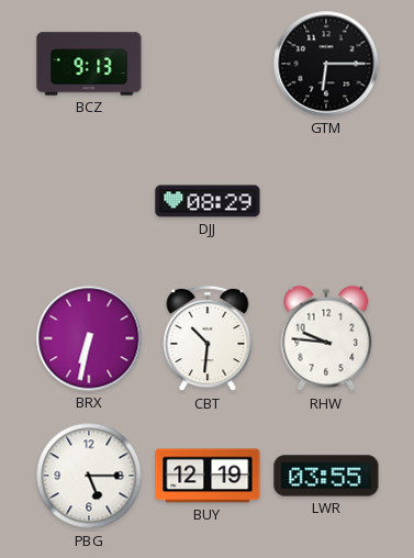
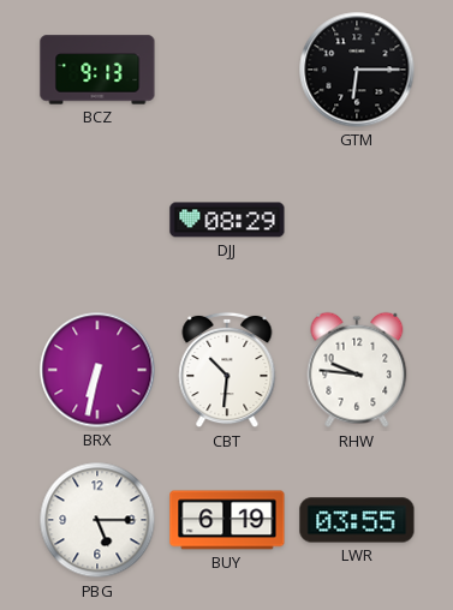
BUY: 12:19 -> 6:19 (227, 520)
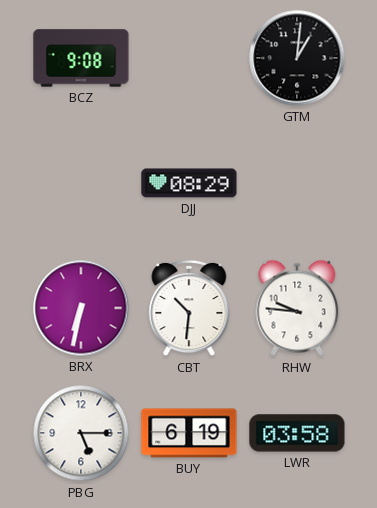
BCZ: 9:13 -> 9:08 (81, 58)
GTM: 6:15 -> 1:01 (297, 58)
LWR: 03:55 -> 03:58 (297, 433)
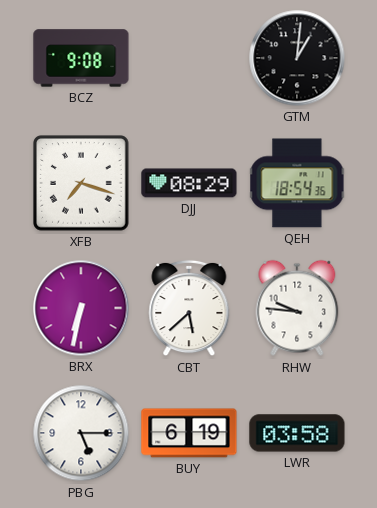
XFB: none -> 7:18 (81, 183)
QEH: none -> 18:54 (297, 183)
CBT: 10:31 -> 5:38 (189, 308)
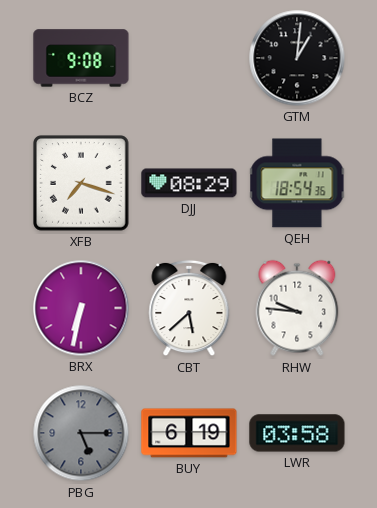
PBG dial: white -> grey (81, 433)
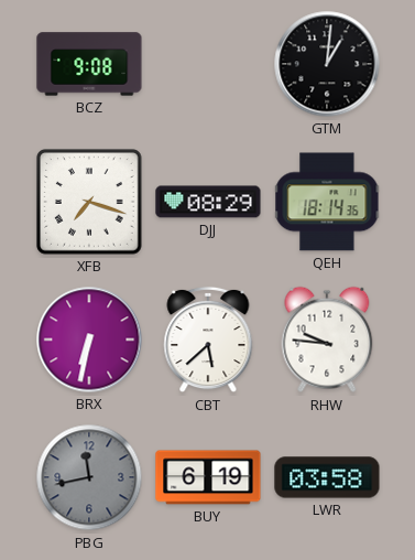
QEH: 18:54 -> 18:14 (327, 202)
PBG: 5:15 -> 11:43 (89, 477)
